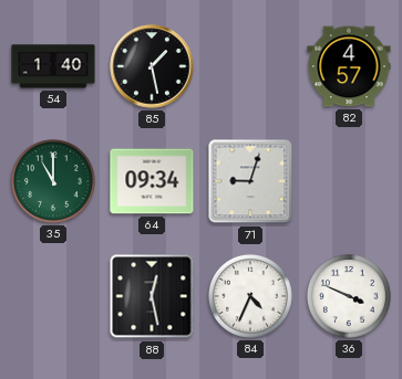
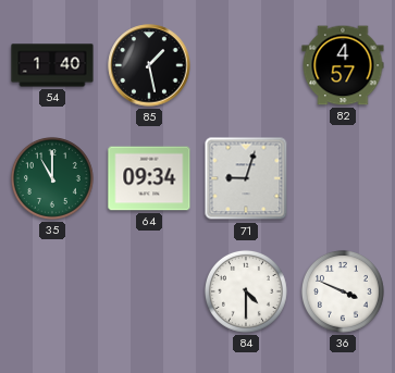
88: 12:28 -> none (152, 296)
84: 4:34 -> 4:30 (246, 291)
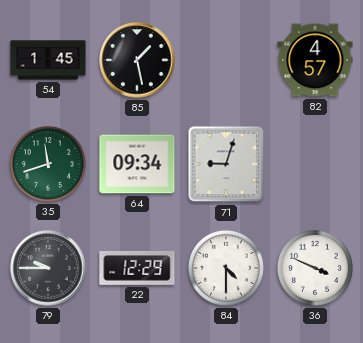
54: 1:40 -> 1:45 (48, 60)
35: 11:00 -> 11:42 (48, 164)
79: none -> 9:45 (48, 268)
22: none -> 12:29 (137, 268)
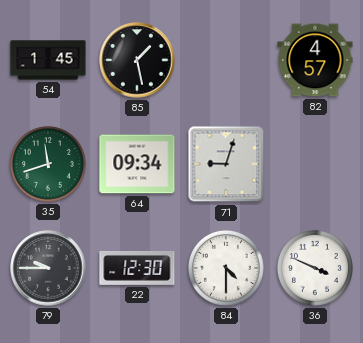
22: 12:29 -> 12:30 (137, 268)
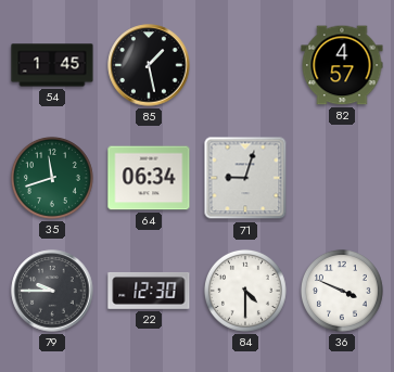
64: 09:34 -> 06:34 (149, 178)
